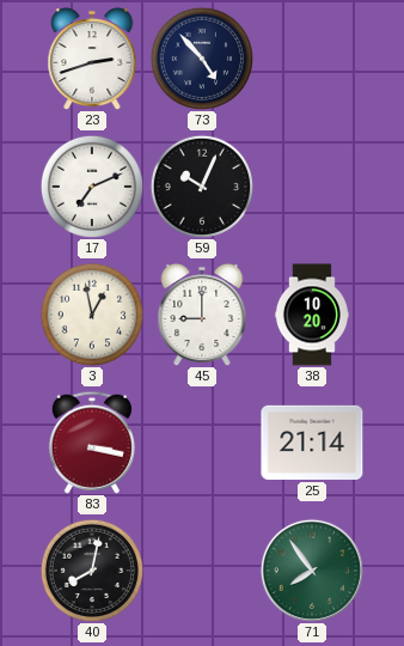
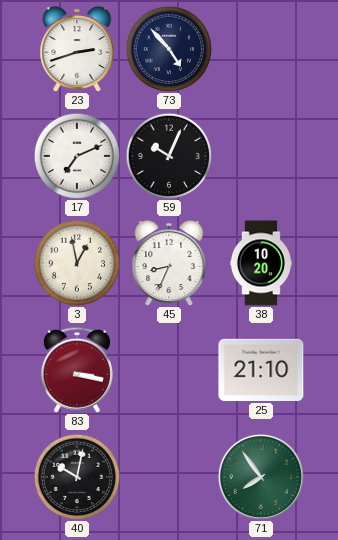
45: 9:00 -> 8:34 (169, 263)
25: 21:14 -> 21:10 (261, 370)
40: 8:02 -> 10:02 (76, 476)
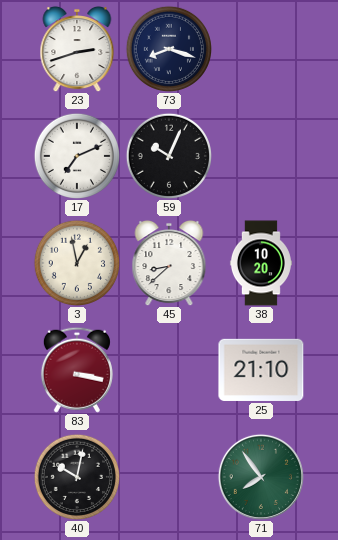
73: 4:53 -> 8:18 (168, 48)
45: 8:34 -> 8:38 (169, 263)
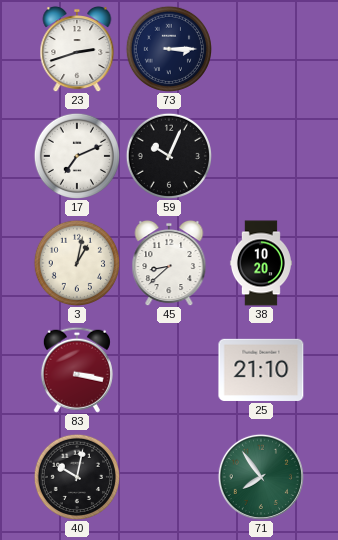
73: 8:18 -> 3:15 (168, 48)
3: 12:58 -> 1:02 (76, 262)
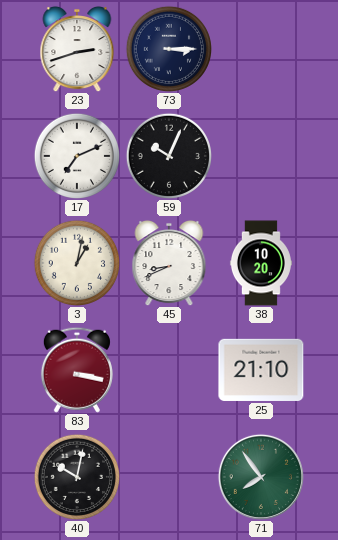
45: 8:38 -> 8:41 (169, 263)
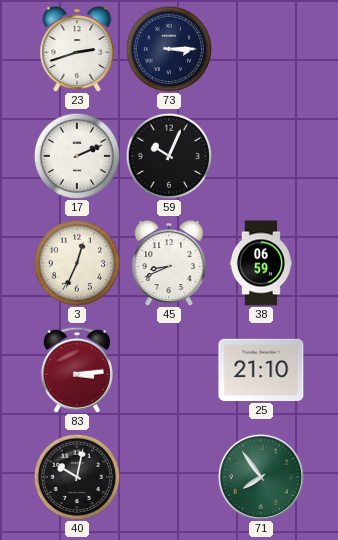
17: 7:11 -> 2:11 (76, 155)
3: 1:02 -> 12:34 (76, 262)
38: 10:20 -> 06:59 (261, 263)
83: 3:17 -> 3:14 (77, 370)
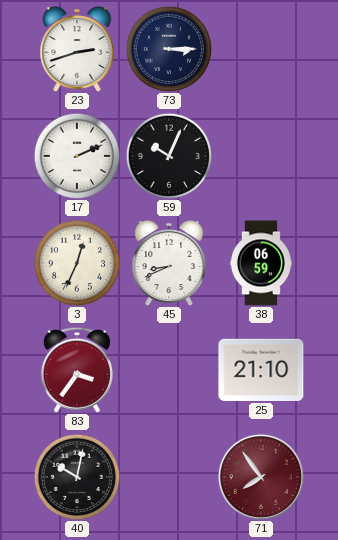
83: 3:14 -> 3:36 (77, 370)
71 dial: green -> burgundy (261, 477)
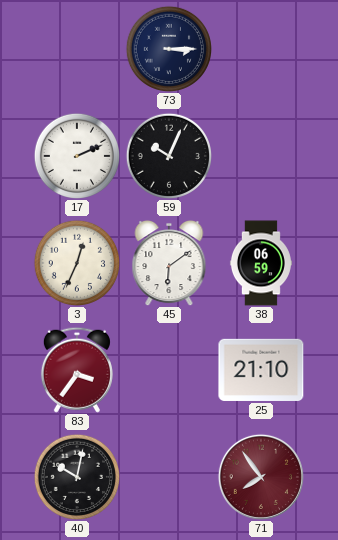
23: 2:42 -> none (77, 49)
45: 8:41 -> 6:09 (169, 263)
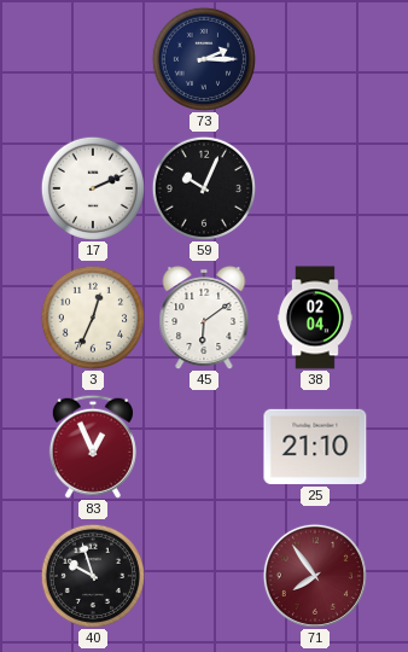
73: 3:15 -> 2:15 (203, 58)
38: 06:59 -> 02:04 (315, 318)
83: 3:36 -> 12:56 (93, 447)
40: 10:02 -> 9:57 (92, 575)
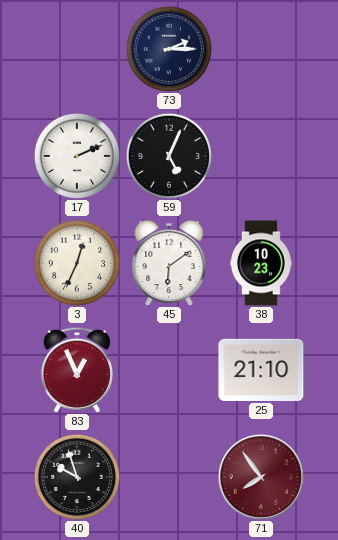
59: 10:04 -> 5:04 (168, 155)
38: 02:04 -> 10:23 (261, 263)
